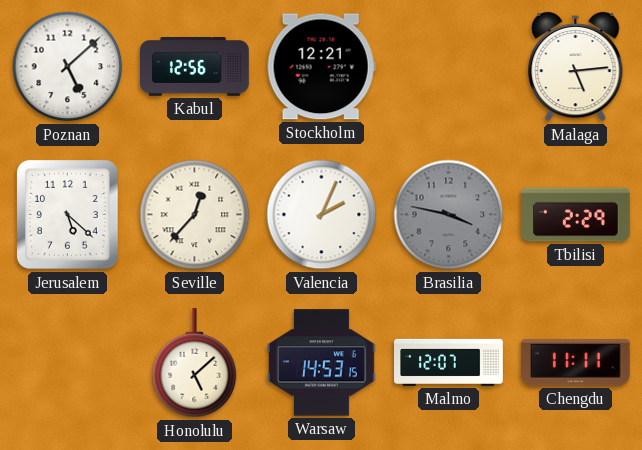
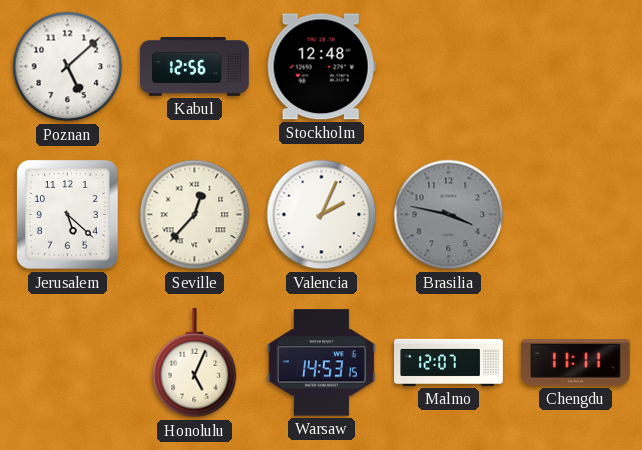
Stockholm: 12:21 -> 12:48 (321, 67)
Malaga: 5:14 -> none (576, 67)
Tbilisi: 2:29 -> none (576, 215)
Honolulu: 5:08 -> 5:04 (195, 364)
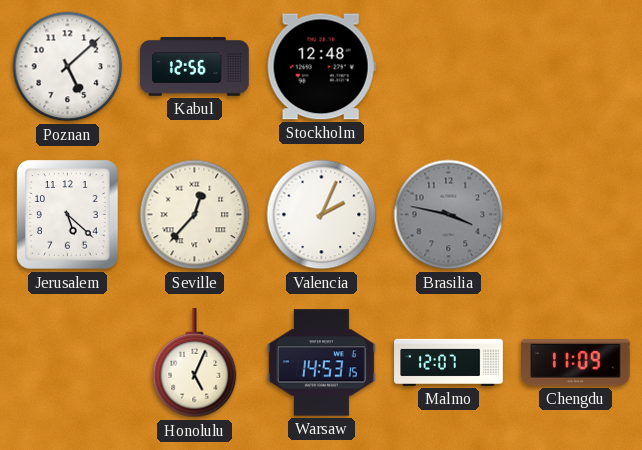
Chengdu: 11:11 -> 11:09 (576, 363)
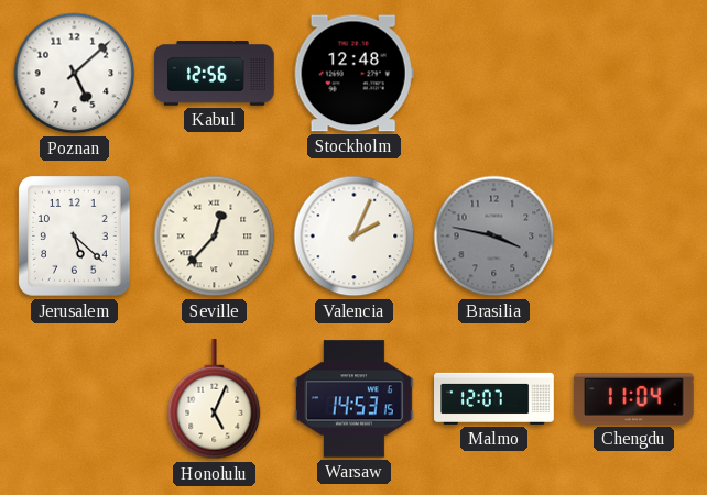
Chengdu: 11:09 -> 11:04 (634, 399)
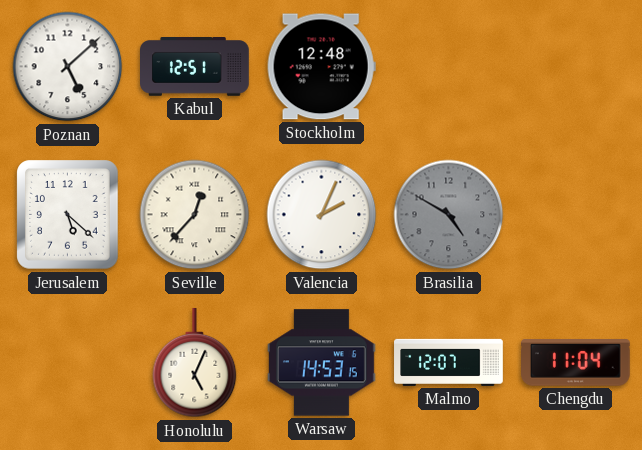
Kabul: 12:56 -> 12:51 (195, 67)
Brasilia: 3:47 -> 4:50 (449, 215)
